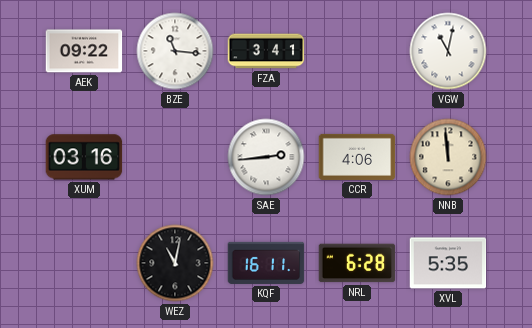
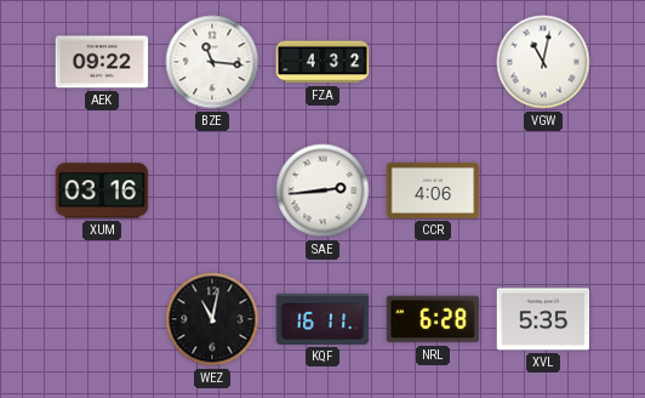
FZA: 3:41 -> 4:32 (322, 62)
NNB: 11:59 -> none (448, 157)
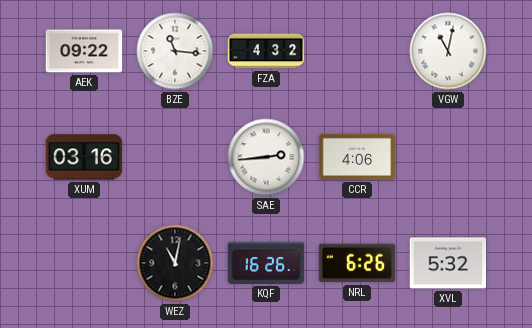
KQF: 16:11 -> 16:26 (266, 263)
NRL: 6:28 -> 6:26 (357, 263)
XVL: 5:35 -> 5:32 (448, 263)
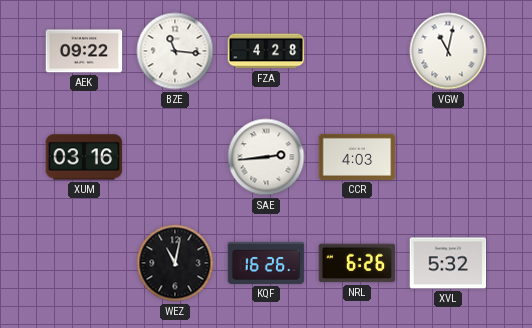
FZA: 4:32 -> 4:28 (266, 51)
CCR: 4:06 -> 4:03 (357, 157)
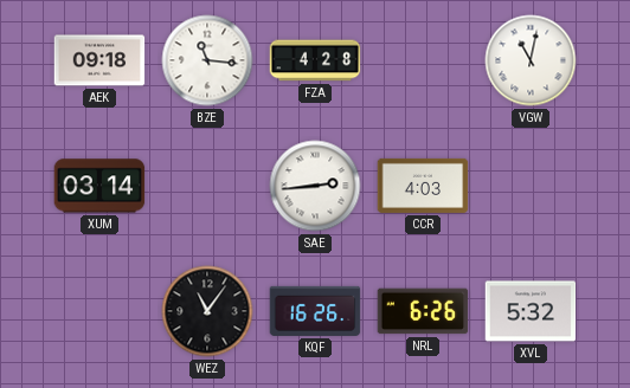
AEK: 09:22 -> 09:18 (99, 60)
XUM: 03:16 -> 03:14 (99, 186)
WEZ: 11:02 -> 11:06 (207, 311)
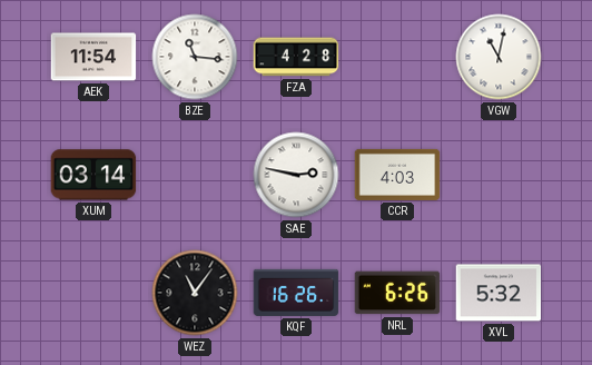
AEK: 09:18 -> 11:54 (93, 57)
SAE: 2:44 -> 2:47 (296, 175)
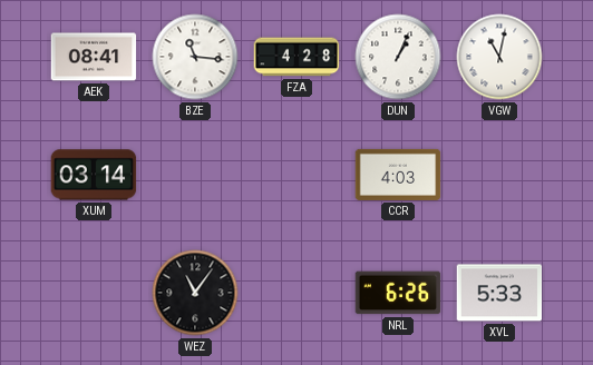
AEK: 11:54 -> 08:41 (94, 57)
DUN: none -> 1:04 (398, 57)
SAE: 2:47 -> none (296, 175)
KQF: 16:26 -> none (296, 293)
XVL: 5:32 -> 5:33 (499, 293)
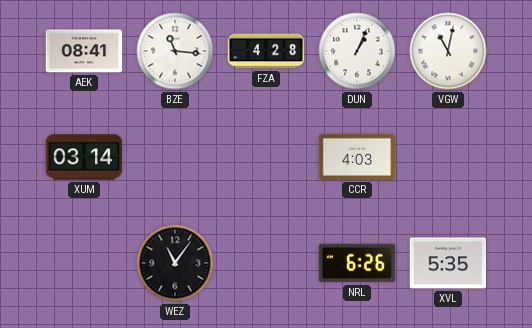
XVL: 5:33 -> 5:35 (448, 263)
